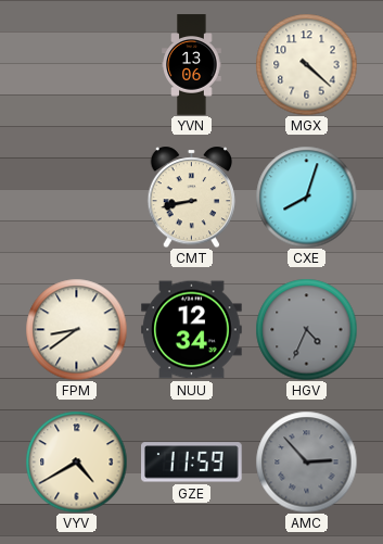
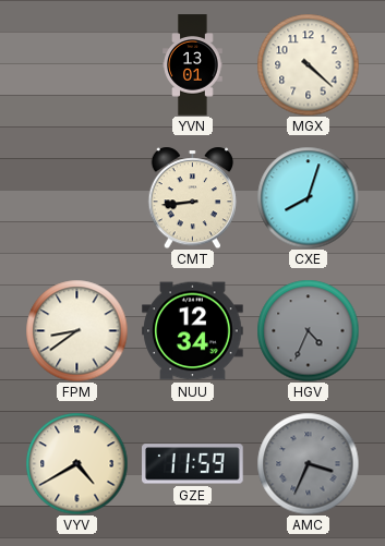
YVN: 13:06 -> 13:01 (193, 65)
CMT: 8:43 -> 8:44 (193, 197)
AMC: 2:53 -> 3:34 (308, 463)
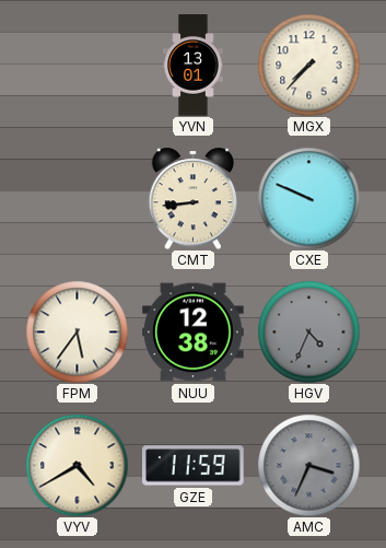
MGX: 4:22 -> 7:37 (308, 65)
CXE: 8:03 -> 9:49 (308, 198)
FPM: 8:39 -> 5:36 (77, 331)
NUU: 12:34 -> 12:38 (194, 333)
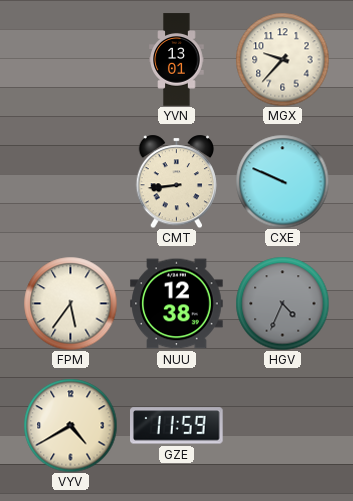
MGX: 7:37 -> 9:37 (282, 59)
AMC: 3:34 -> none (308, 465)
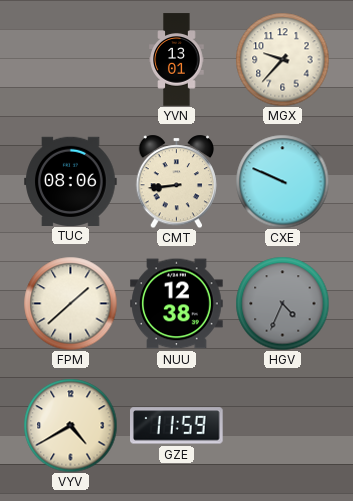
TUC: none -> 08:06 (71, 181)
FPM: 5:36 -> 1:38 (70, 303)
